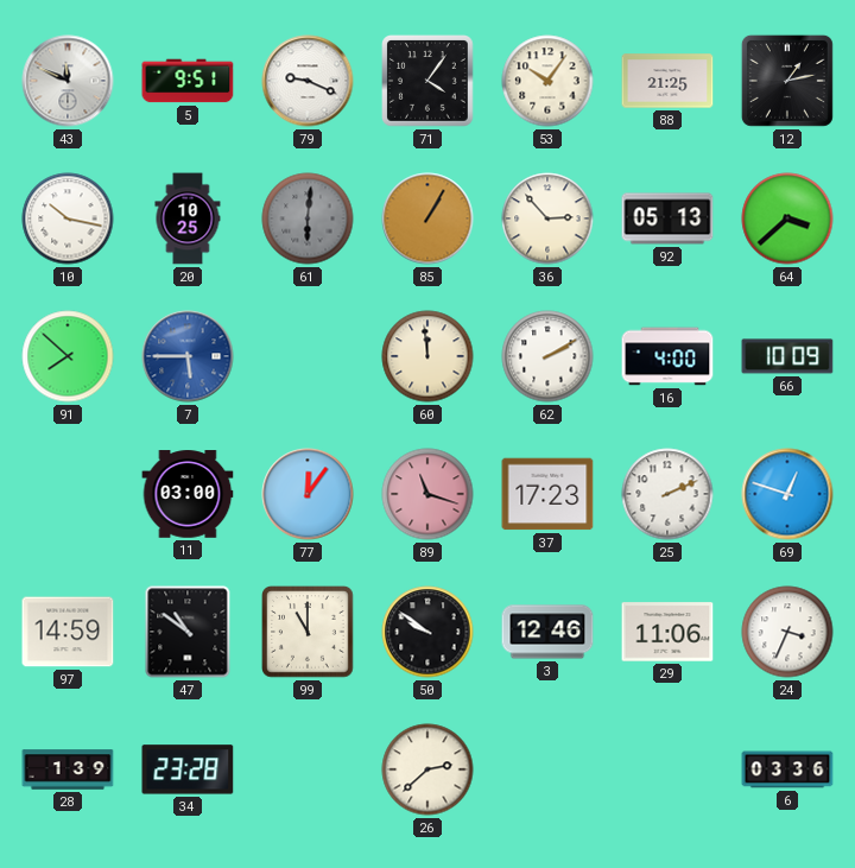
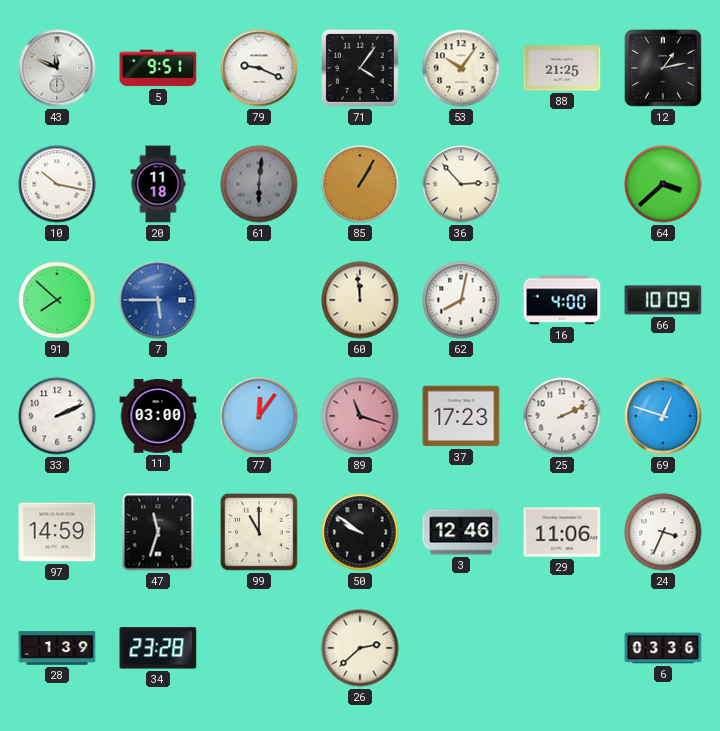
20: 10:25 -> 11:18 (158, 184)
92: 05:13 -> none (667, 218)
62: 2:10 -> 8:02 (461, 300)
33: none -> 2:11 (57, 416)
47: 10:51 -> 11:33 (158, 532)
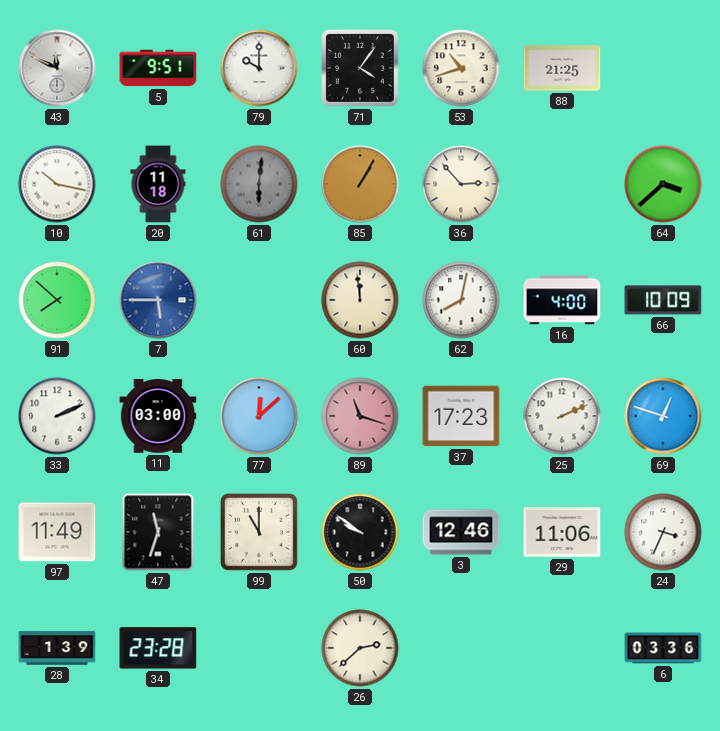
79: 9:19 -> 10:00 (259, 68)
53: 10:06 -> 10:42 (461, 68)
12: 1:13 -> none (663, 68)
77: 12:06 -> 12:08 (259, 416)
97: 14:59 -> 11:49 (57, 532)
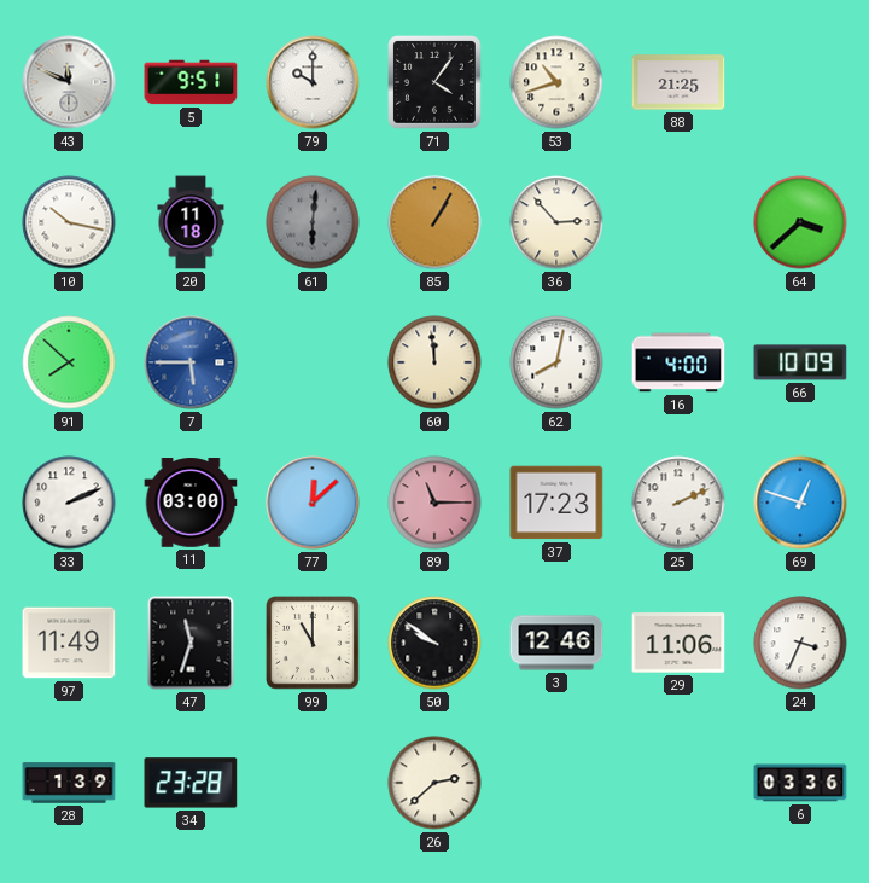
89: 11:18 -> 11:15 (434, 503)
